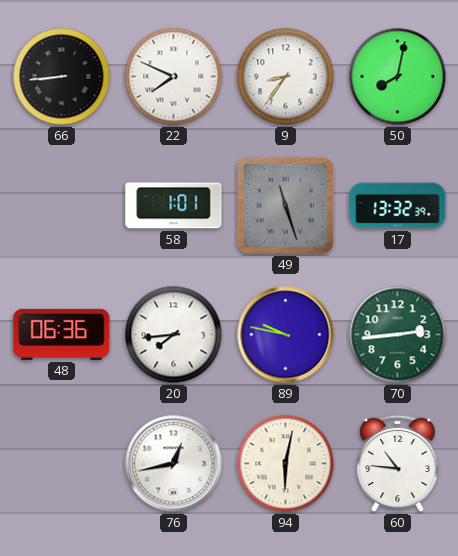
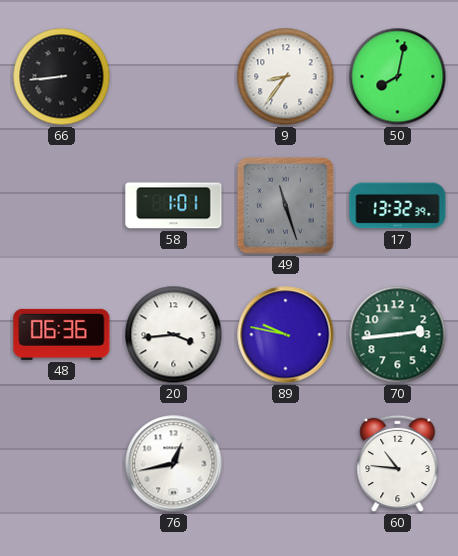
22: 7:49 -> none (174, 77)
20: 7:44 -> 3:44 (174, 335)
94: 6:02 -> none (286, 464)
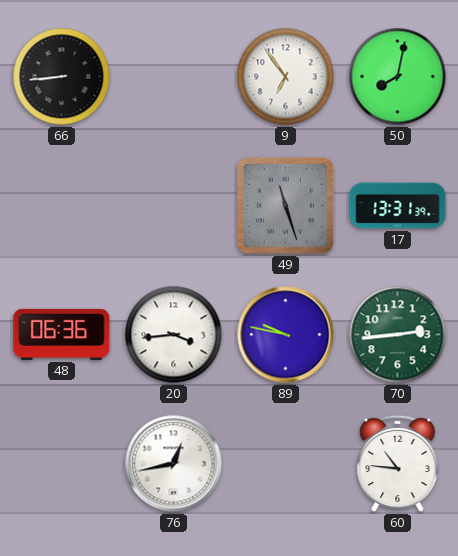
9: 8:36 -> 6:54 (286, 77)
58: 1:01 -> none (174, 206)
17: 13:32 -> 13:31 (398, 206)
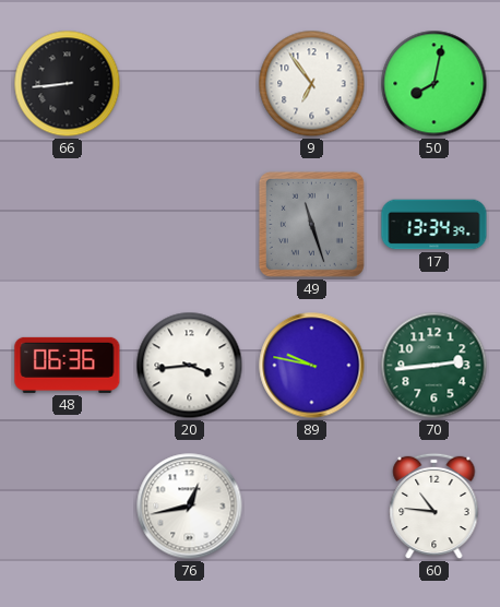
17: 13:31 -> 13:34 (434, 225)
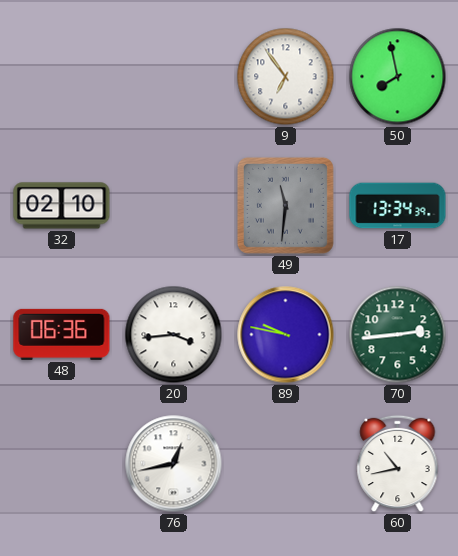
66: 8:44 -> none (68, 84)
50: 8:02 -> 7:58 (398, 77)
32: none -> 02:10 (62, 206)
49: 11:27 -> 11:31 (285, 205)
60: 10:46 -> 10:43 (398, 464)
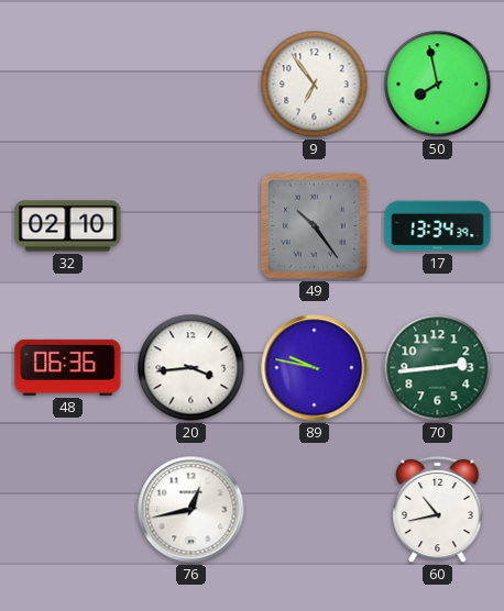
49: 11:31 -> 10:24 (314, 225)
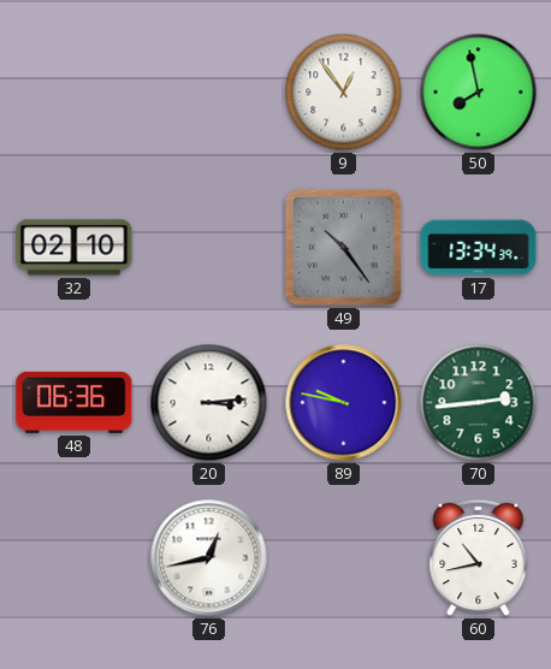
9: 6:54 -> 12:54 (344, 93)
20: 3:44 -> 3:14 (209, 403)
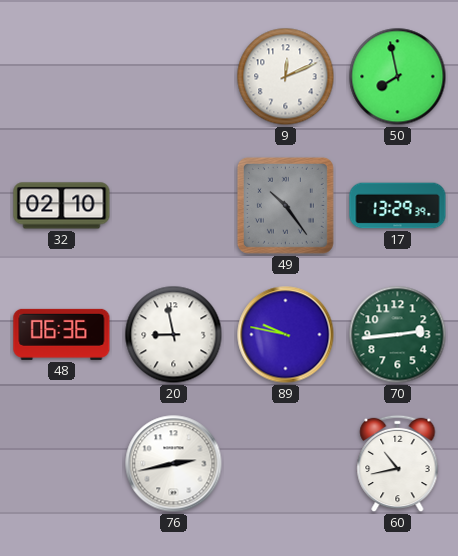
9: 12:54 -> 12:11 (286, 77)
17: 13:34 -> 13:29 (398, 206)
20: 3:14 -> 8:58 (174, 335)
76: 12:43 -> 2:43 (174, 464)
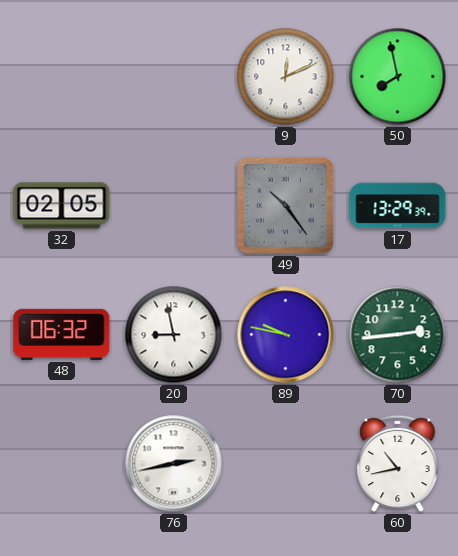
32: 02:10 -> 02:05 (62, 206)
48: 06:36 -> 06:32 (62, 334)
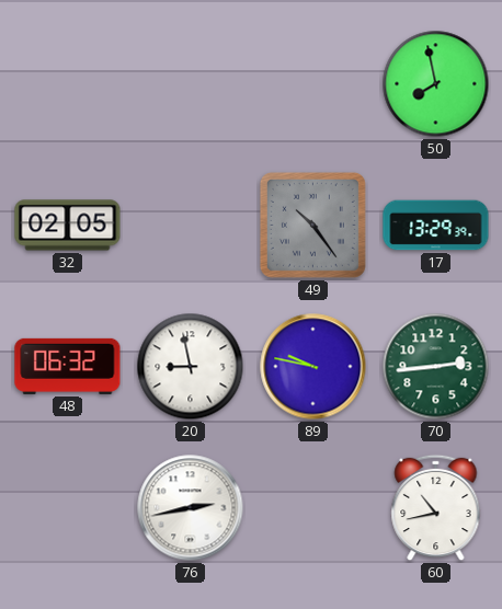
9: 12:11 -> none (286, 77)
